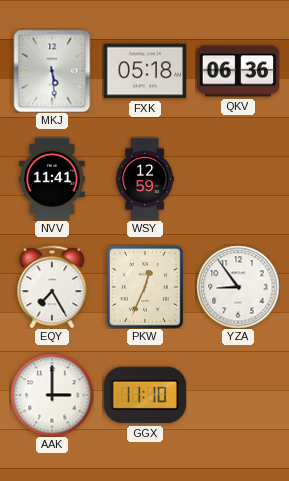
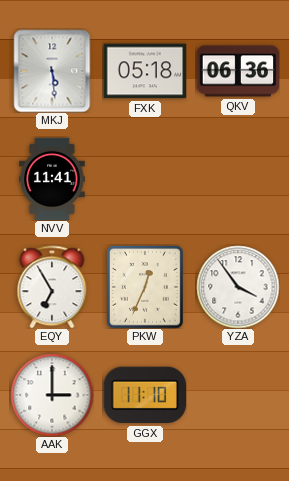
WSY: 12:59 -> none (145, 179)
EQY: 7:25 -> 6:55 (52, 287)
YZA: 8:54 -> 3:54 (238, 287)
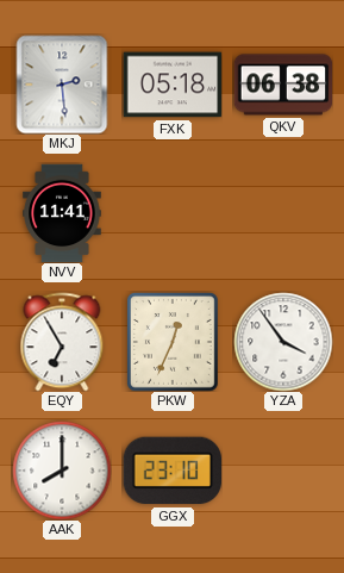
MKJ: 5:29 -> 2:29 (62, 85)
QKV: 06:36 -> 06:38 (283, 85)
AAK: 3:00 -> 8:00 (62, 471)
GGX: 11:10 -> 23:10 (171, 471)
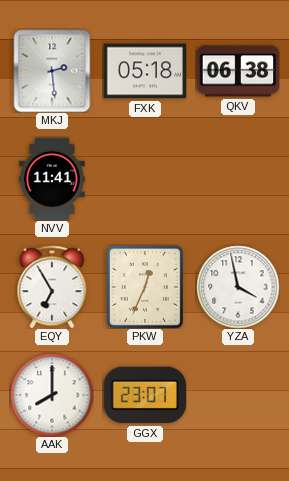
YZA: 3:54 -> 3:58 (238, 287)
GGX: 23:10 -> 23:07 (144, 395)
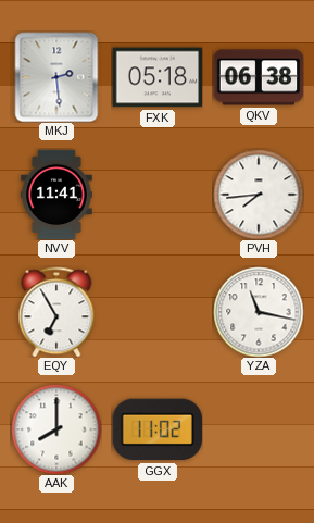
PVH: none -> 7:44 (259, 195)
PKW: 12:34 -> none (146, 287)
YZA: 3:58 -> 11:17 (259, 312)
GGX: 23:07 -> 11:02 (156, 429)
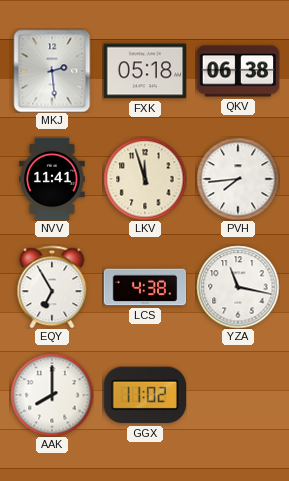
LKV: none -> 11:57 (145, 179)
LCS: none -> 4:38 (145, 287)
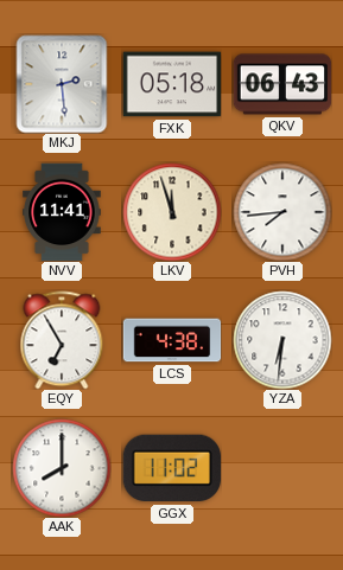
QKV: 06:38 -> 06:43 (282, 84)
YZA: 11:17 -> 6:31 (282, 340)
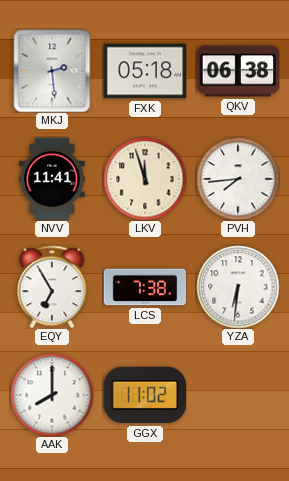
QKV: 06:43 -> 06:38 (238, 71)
LCS: 4:38 -> 7:38 (145, 287)
